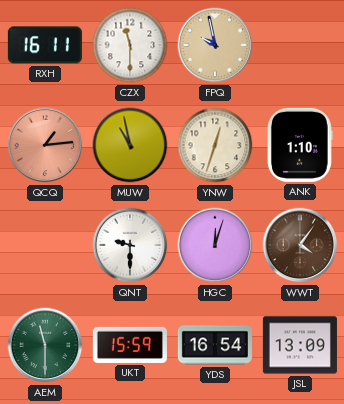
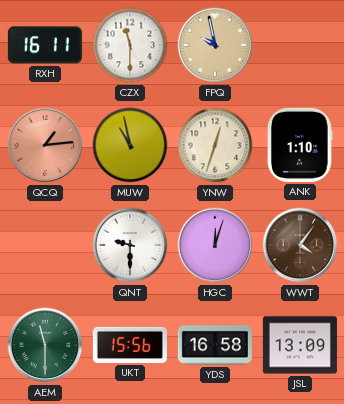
UKT: 15:59 -> 15:56 (130, 345)
YDS: 16:54 -> 16:58 (215, 345)
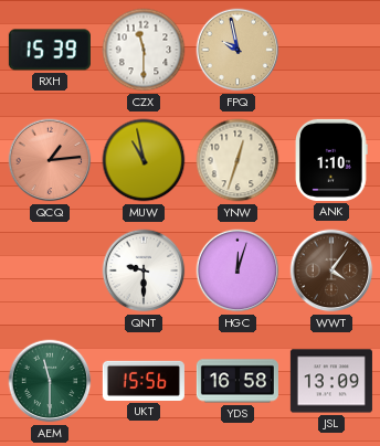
RXH: 16:11 -> 15:39 (50, 50)
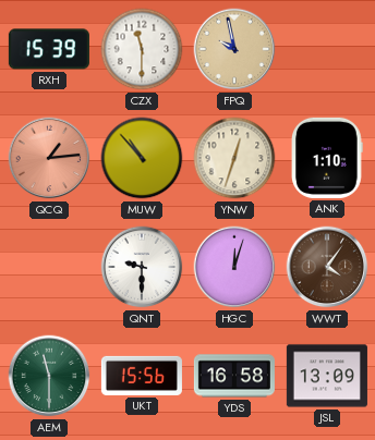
MUW: 10:58 -> 10:53 (142, 158)
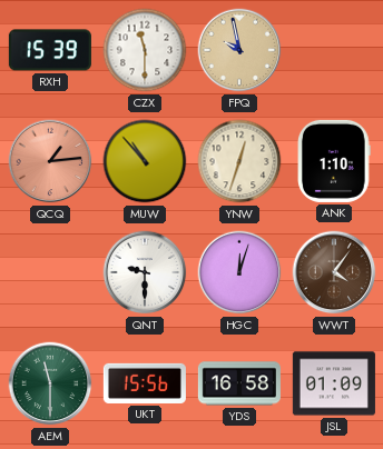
JSL: 13:09 -> 01:09 (334, 383)
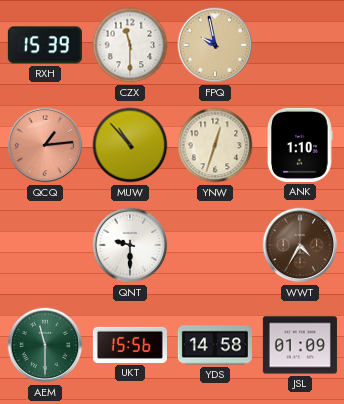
HGC: 12:03 -> none (239, 272)
WWT: 4:06 -> 4:35 (300, 245)
YDS: 16:58 -> 14:58 (215, 345)
